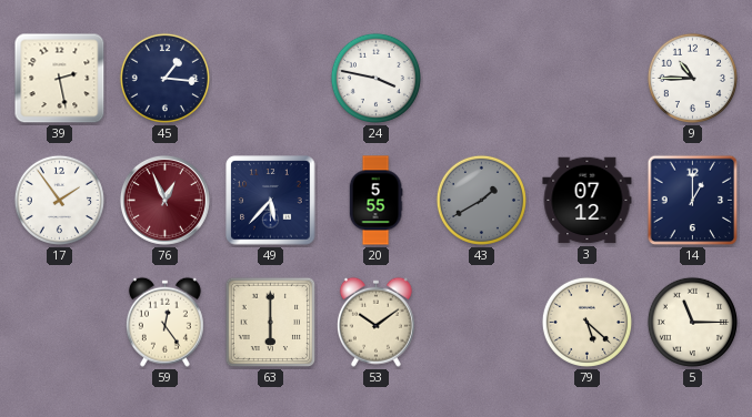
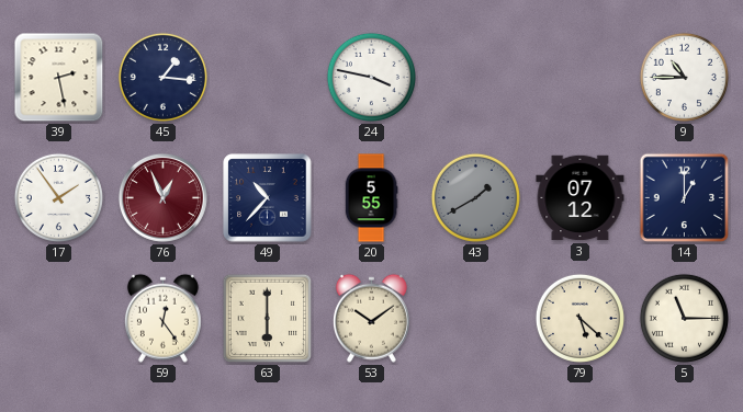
49: 5:37 -> 10:37 (268, 198)
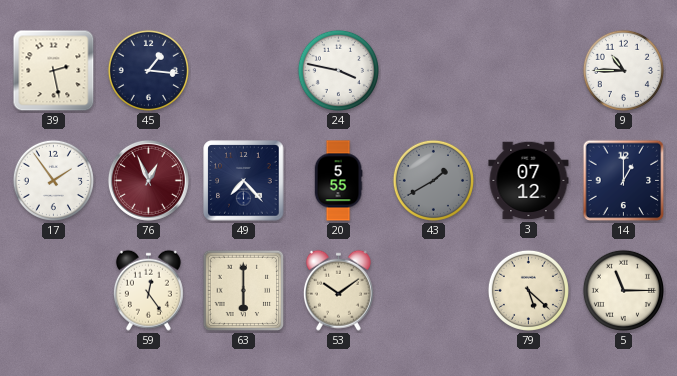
49: 10:37 -> 7:23 (244, 181)
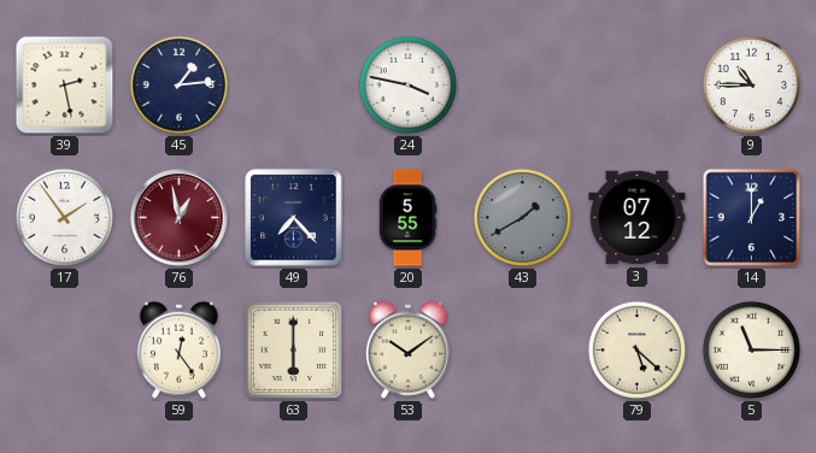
45: 1:16 -> 1:14 (178, 84)
76: 12:56 -> 12:58 (178, 217)
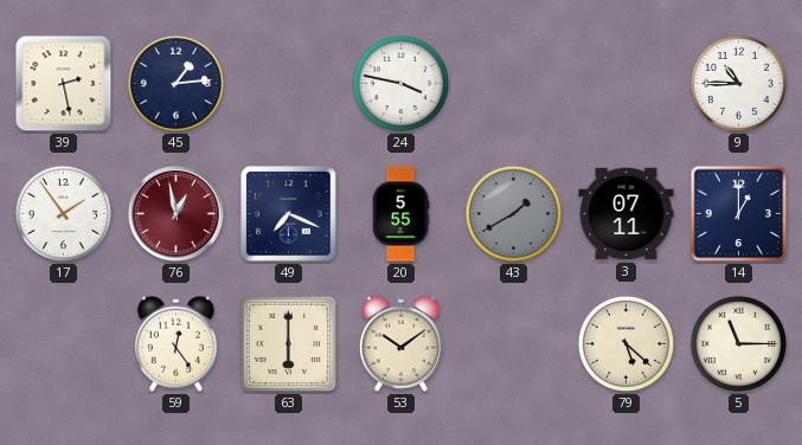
49: 7:23 -> 7:19 (289, 214)
3: 07:12 -> 07:11 (627, 214)
